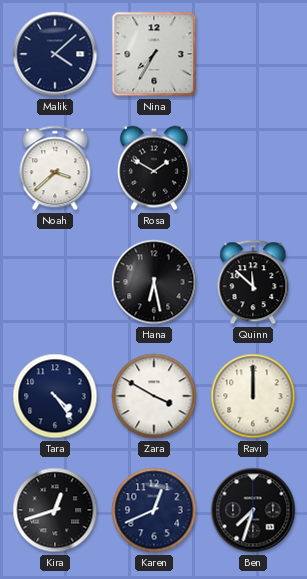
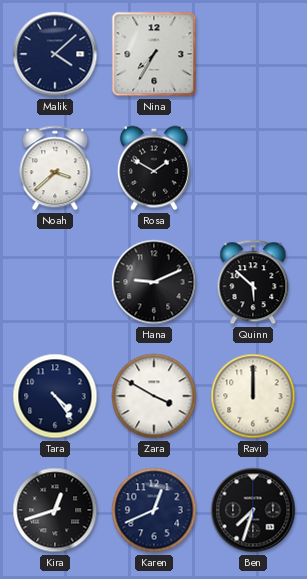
Hana: 6:28 -> 9:11 (154, 282)
Quinn: 11:52 -> 5:52 (253, 282)
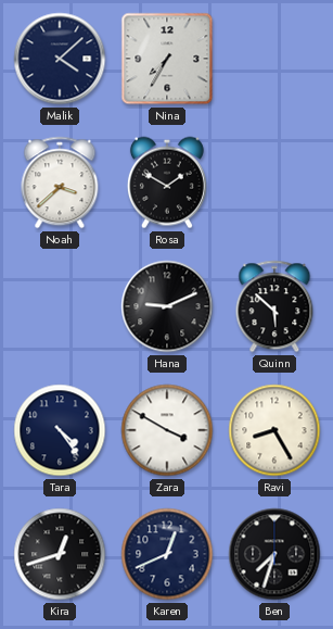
Ravi: 12:00 -> 8:25 (274, 430)
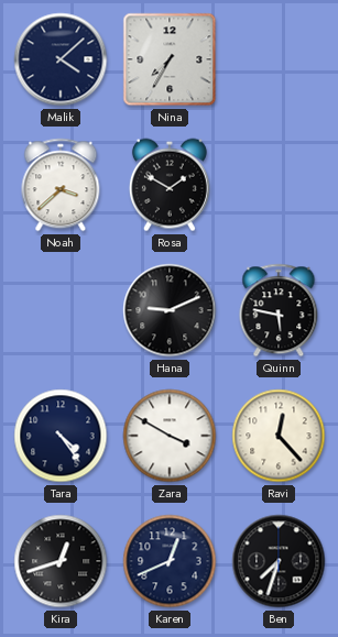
Quinn: 5:52 -> 5:47 (279, 310)
Ravi: 8:25 -> 12:23 (279, 436)
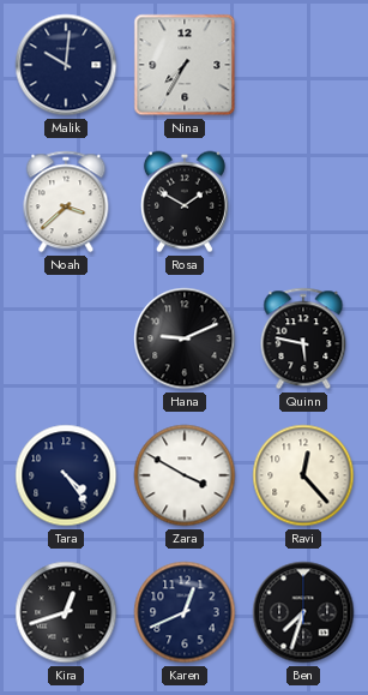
Malik: 4:08 -> 10:01 (66, 65)
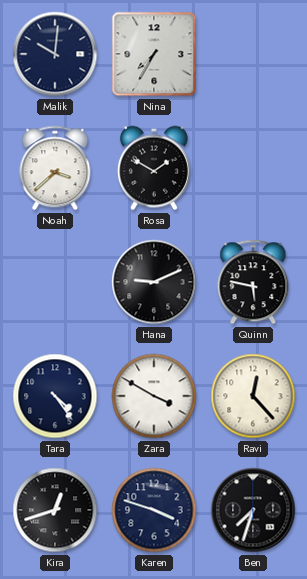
Karen: 12:41 -> 3:48 (154, 510)
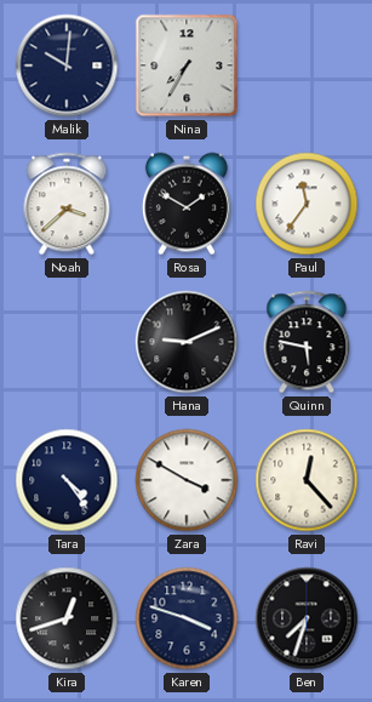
Paul: none -> 11:36 (307, 204)
